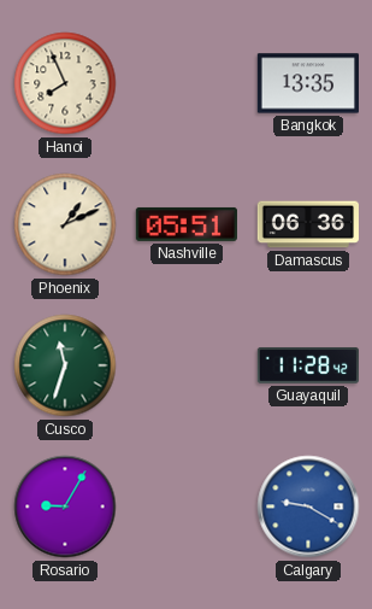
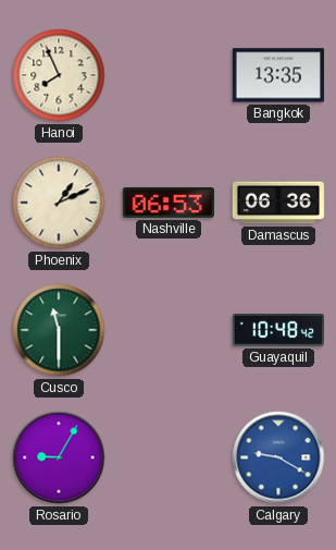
Nashville: 05:51 -> 06:53 (169, 203)
Cusco: 11:33 -> 11:30 (59, 330)
Guayaquil: 11:28 -> 10:48 (278, 330)
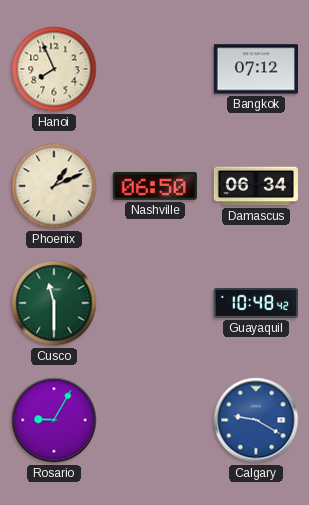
Bangkok: 13:35 -> 07:12 (255, 69)
Nashville: 06:53 -> 06:50 (155, 186)
Damascus: 06:36 -> 06:34 (255, 186)
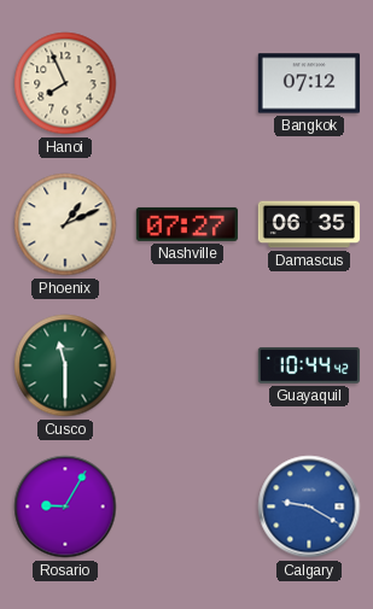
Nashville: 06:50 -> 07:27 (187, 224)
Damascus: 06:34 -> 06:35 (308, 224)
Guayaquil: 10:48 -> 10:44 (309, 365)
